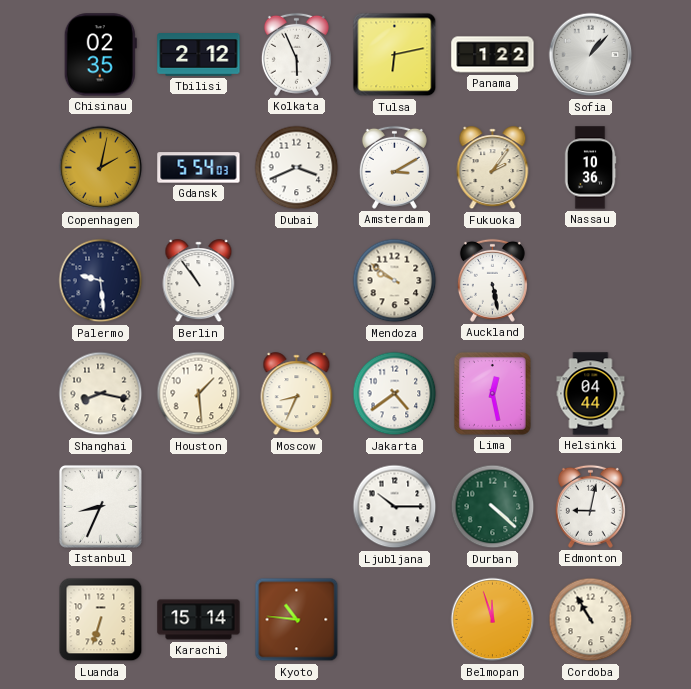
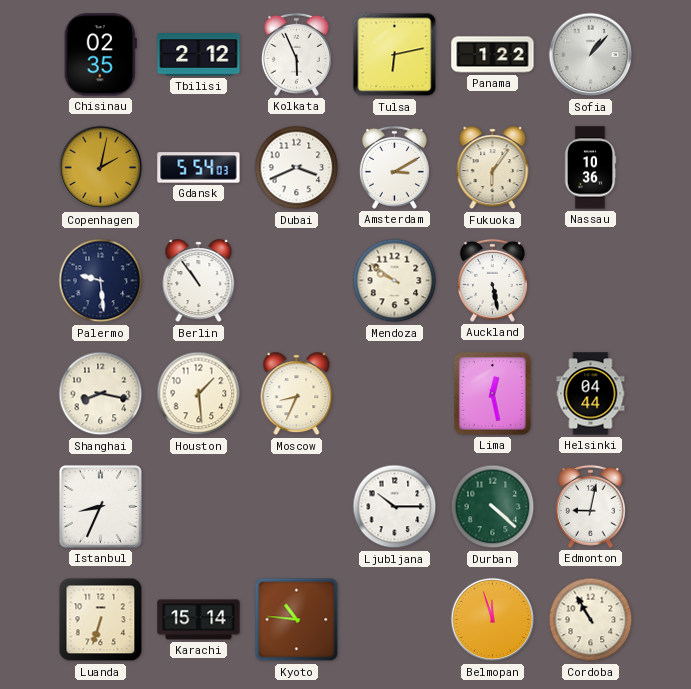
Fukuoka: 2:06 -> 6:06 (493, 168)
Jakarta: 4:39 -> none (395, 394)
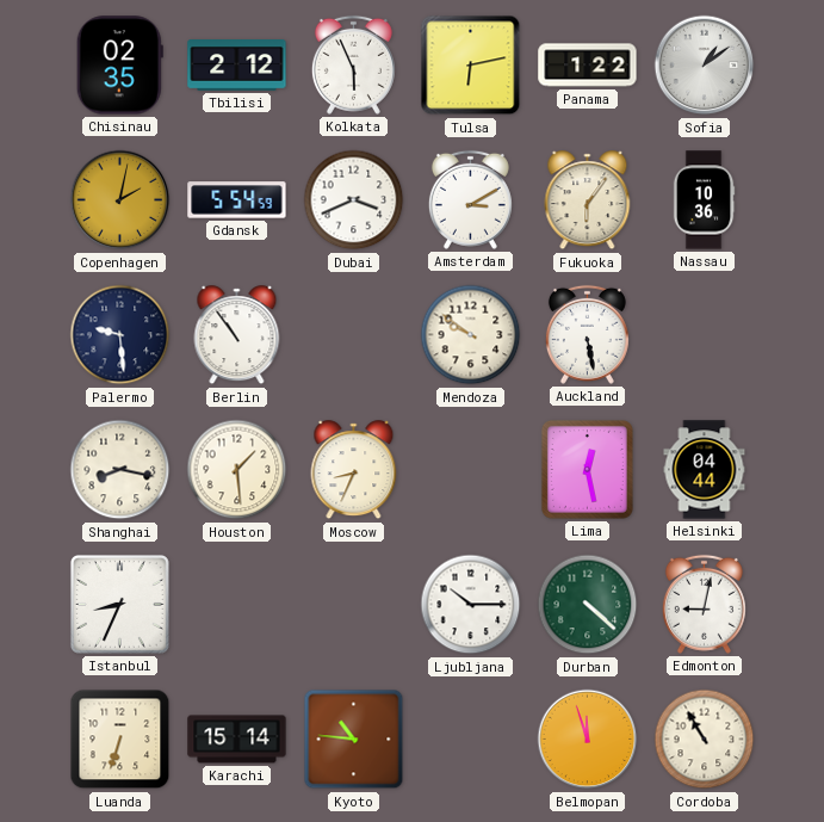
Sofia: 1:07 -> 1:09 (705, 66)
Gdansk: 5:54:03 -> 5:54:59 (237, 200)
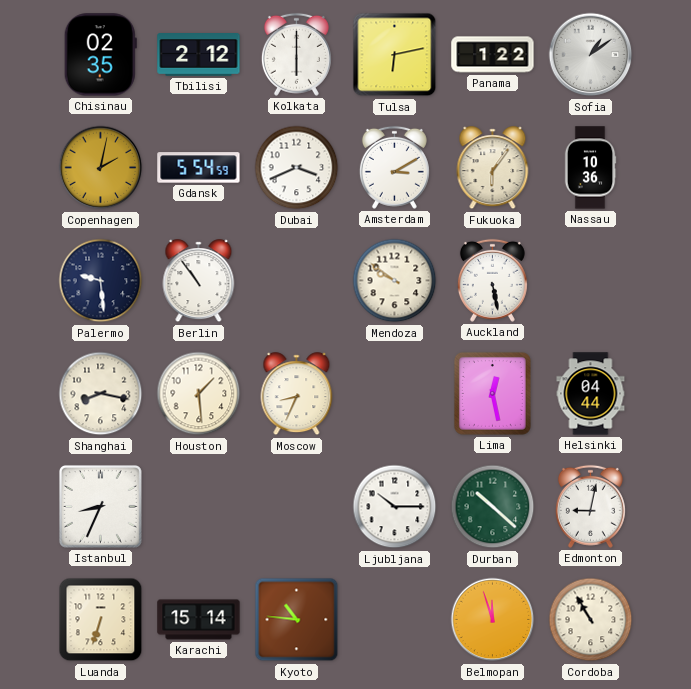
Kolkata: 5:56 -> 6:00 (296, 54)
Durban: 4:22 -> 10:22 (493, 507)
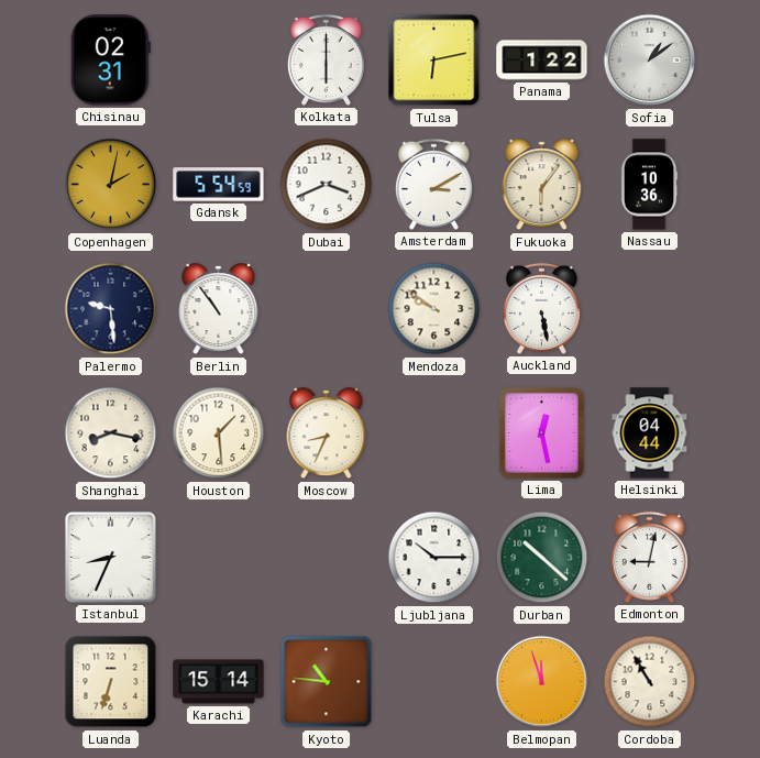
Chisinau: 02:35 -> 02:31 (110, 61)
Tbilisi: 2:12 -> none (199, 55)
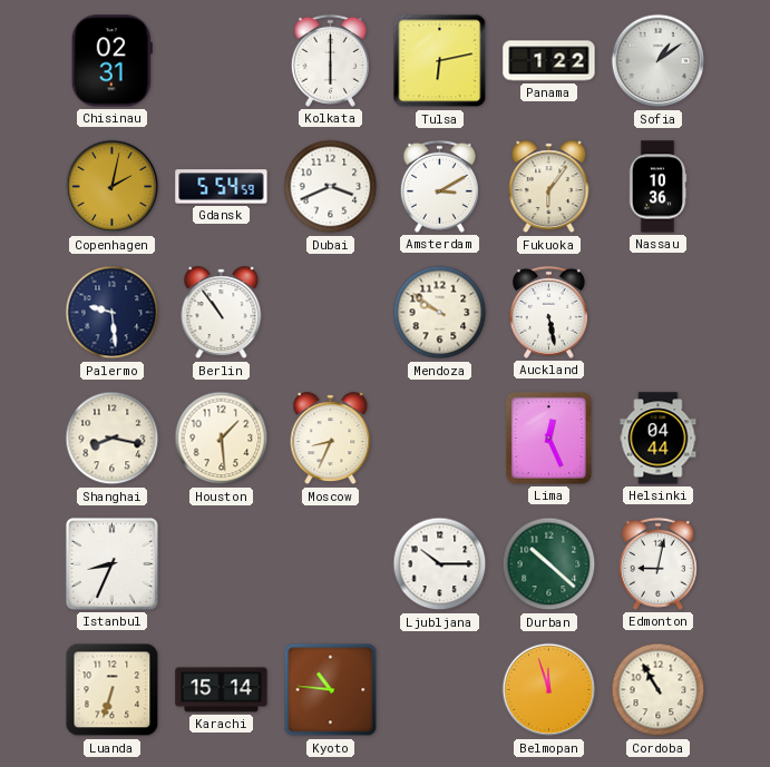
Lima: 12:28 -> 12:26 (548, 437)
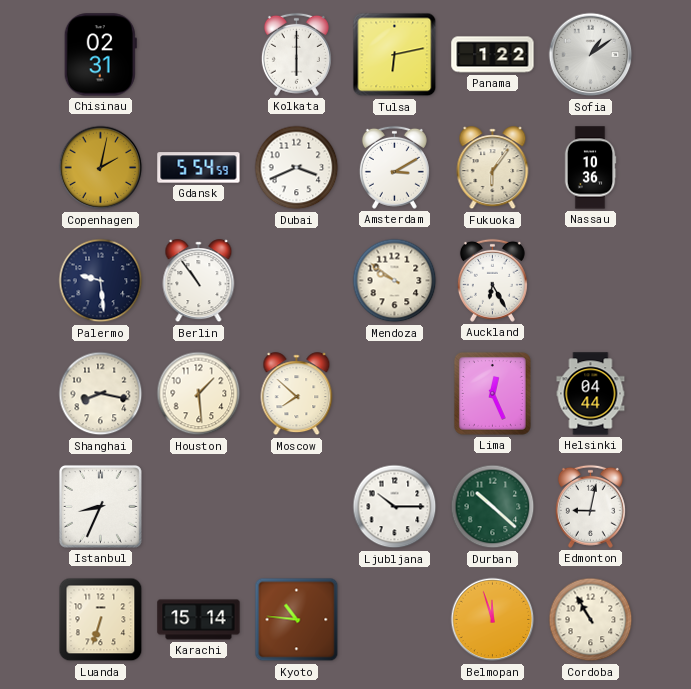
Auckland: 5:28 -> 6:25 (492, 280)
Moscow: 8:34 -> 7:52 (297, 394)
